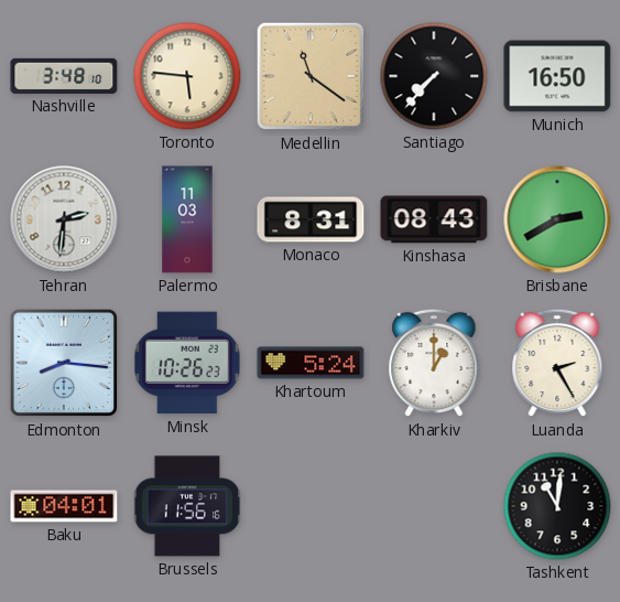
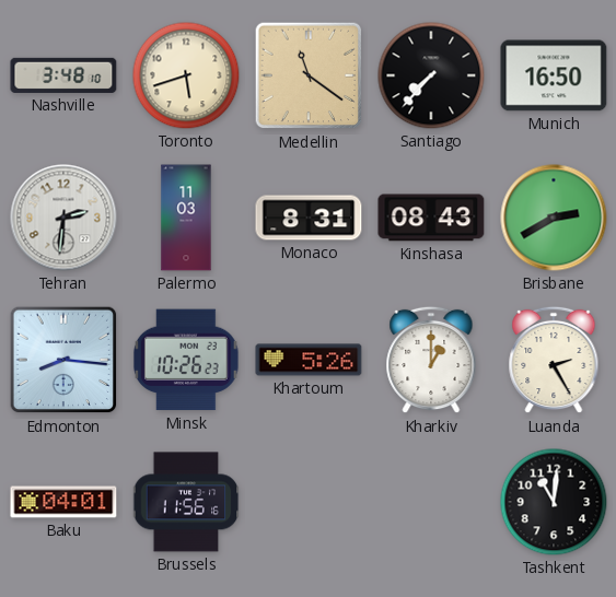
Toronto: 5:46 -> 5:42 (186, 75)
Khartoum: 5:24 -> 5:26 (309, 360)
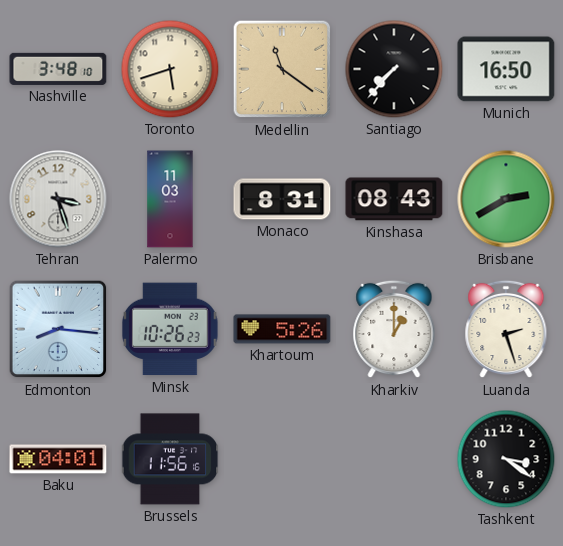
Tehran: 2:31 -> 3:27 (58, 199)
Luanda: 2:25 -> 2:27 (506, 329)
Tashkent: 11:01 -> 3:21 (506, 459)
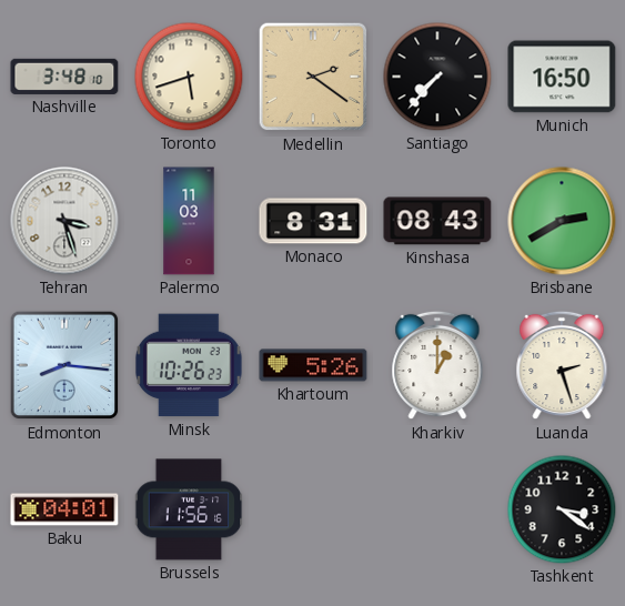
Medellin: 11:21 -> 2:21 (313, 77)
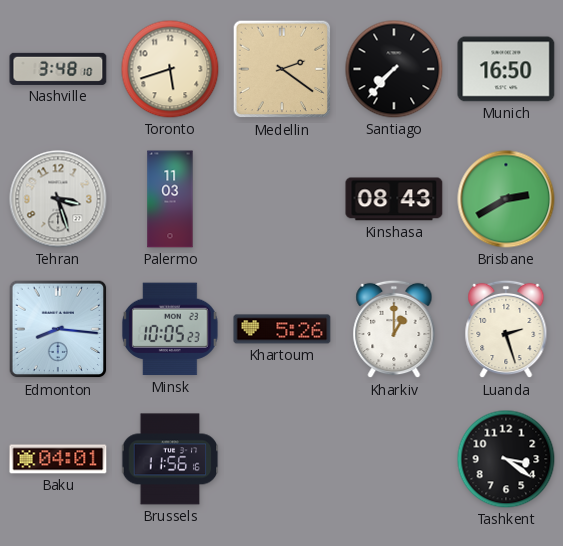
Monaco: 8:31 -> none (313, 221)
Minsk: 10:26 -> 10:05 (171, 329)
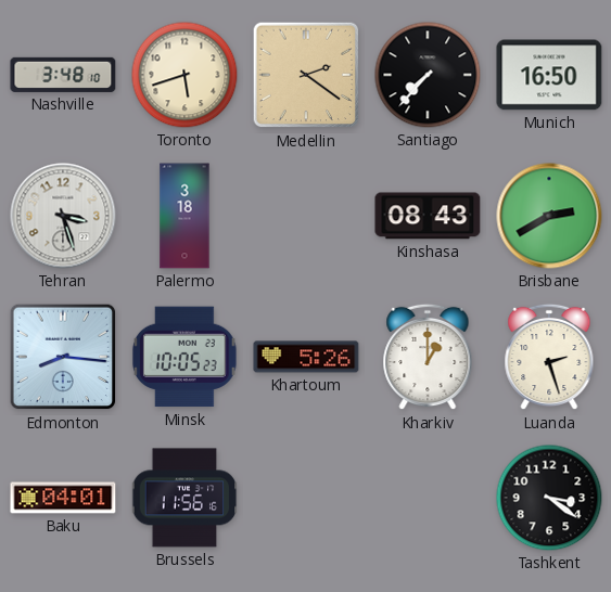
Palermo: 11:03 -> 3:18 (184, 216)
